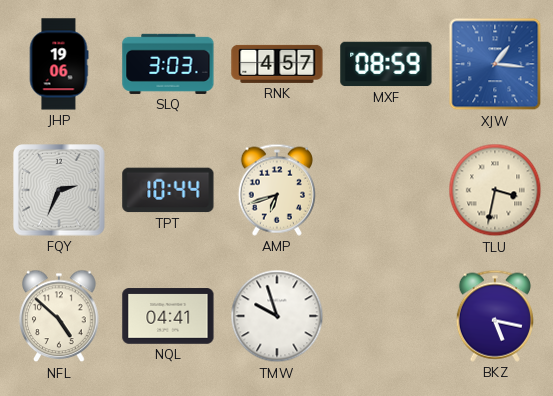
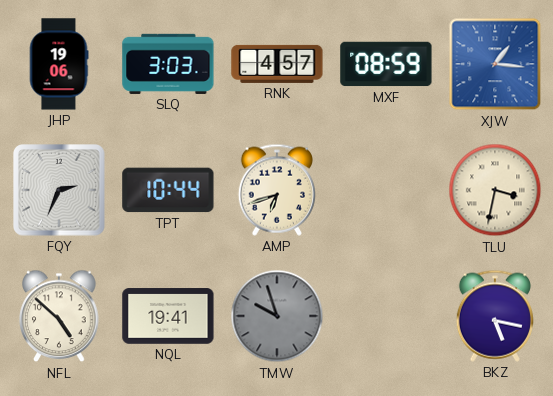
NQL: 04:41 -> 19:41 (168, 316)
TMW dial: white -> grey (277, 316)
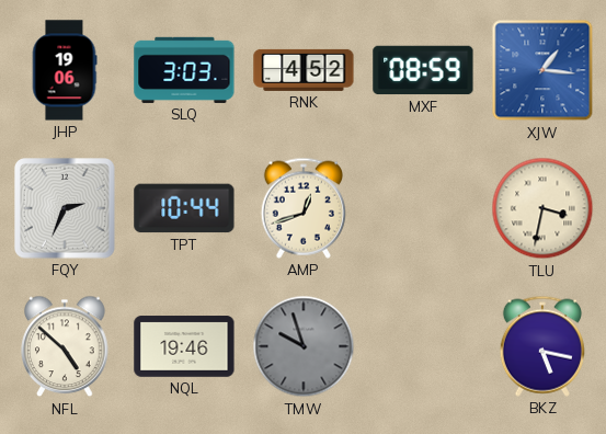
RNK: 4:57 -> 4:52 (304, 70)
AMP: 6:42 -> 12:42 (304, 208)
NQL: 19:41 -> 19:46 (184, 346)
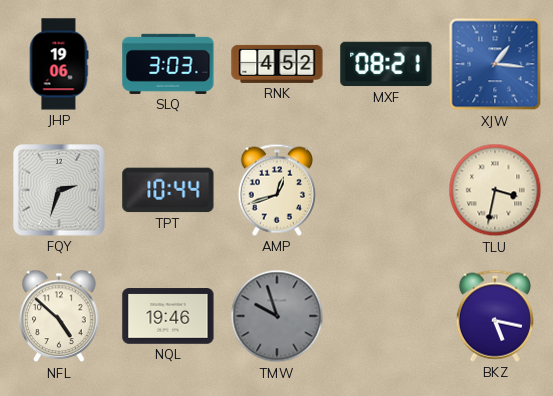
MXF: 08:59 -> 08:21 (386, 64)
FQY: 2:34 -> 2:33 (59, 190)
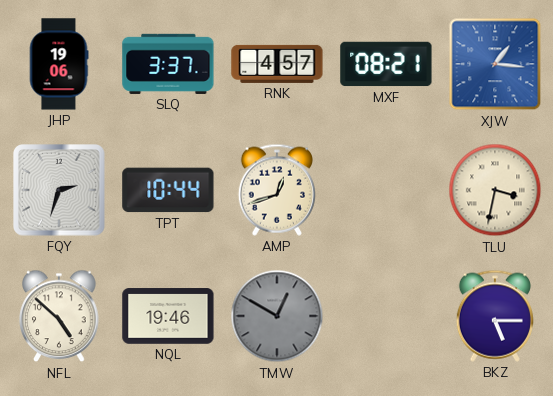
SLQ: 3:03 -> 3:37 (168, 64)
RNK: 4:52 -> 4:57 (277, 64)
TMW: 9:57 -> 12:50 (277, 316)
BKZ: 5:17 -> 5:15 (495, 316)
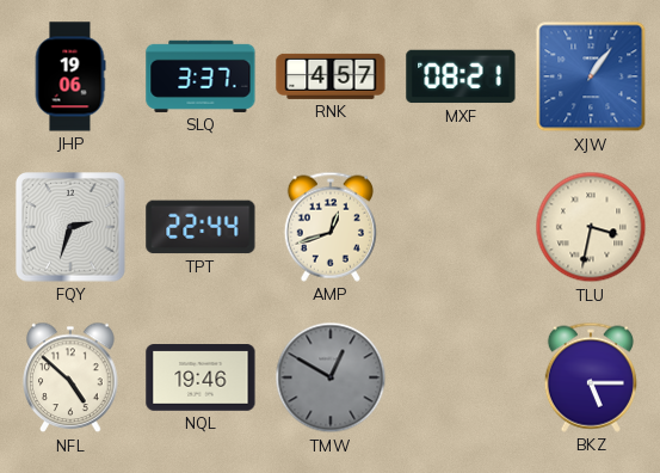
XJW: 1:16 -> 1:06 (591, 76)
TPT: 10:44 -> 22:44 (201, 227)
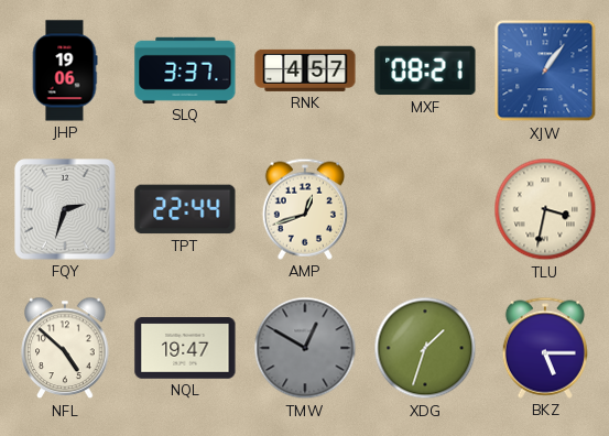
NQL: 19:46 -> 19:47 (185, 348)
XDG: none -> 1:33 (425, 348)
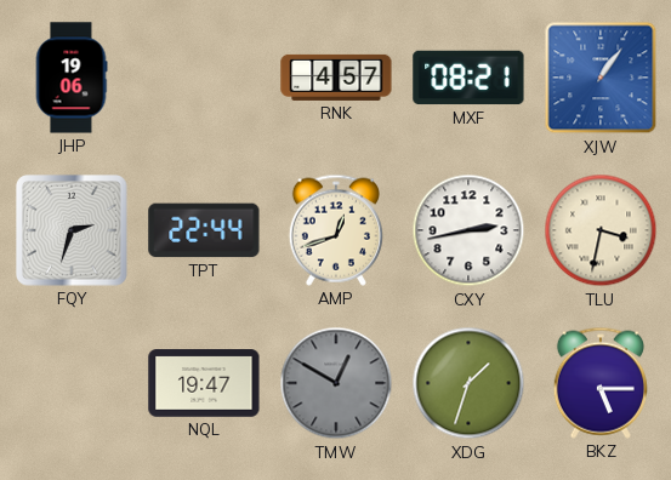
SLQ: 3:37 -> none (185, 70)
CXY: none -> 2:43 (468, 230)
NFL: 4:52 -> none (65, 348)
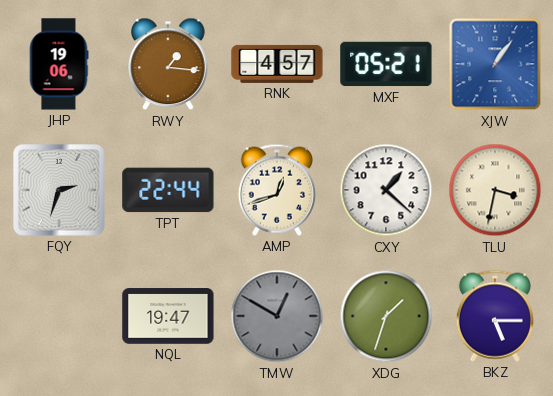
RWY: none -> 1:16 (168, 64)
MXF: 08:21 -> 05:21 (386, 64)
CXY: 2:43 -> 1:22 (386, 190)
